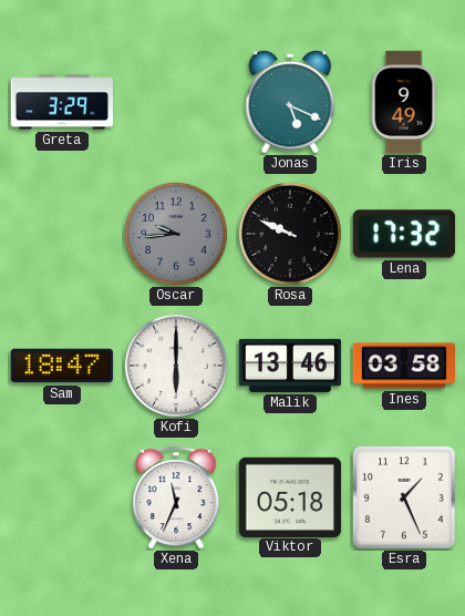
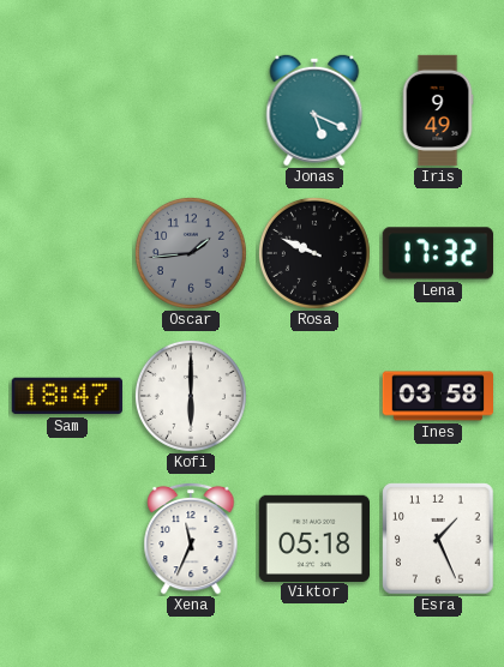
Greta: 3:29 -> none (61, 102)
Oscar: 9:44 -> 1:44 (191, 253)
Malik: 13:46 -> none (289, 366)
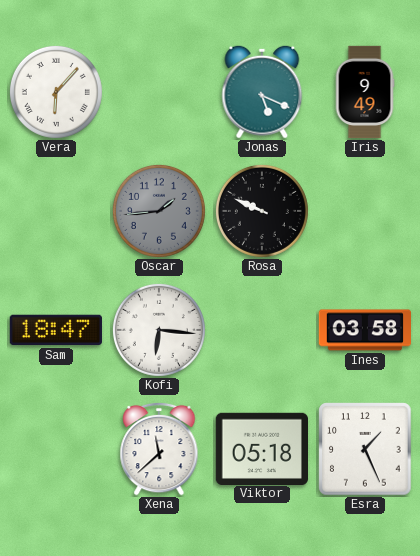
Vera: none -> 6:07 (56, 92)
Lena: 17:32 -> none (438, 253)
Kofi: 6:00 -> 6:16 (159, 330)
Xena: 11:34 -> 11:38 (159, 449)
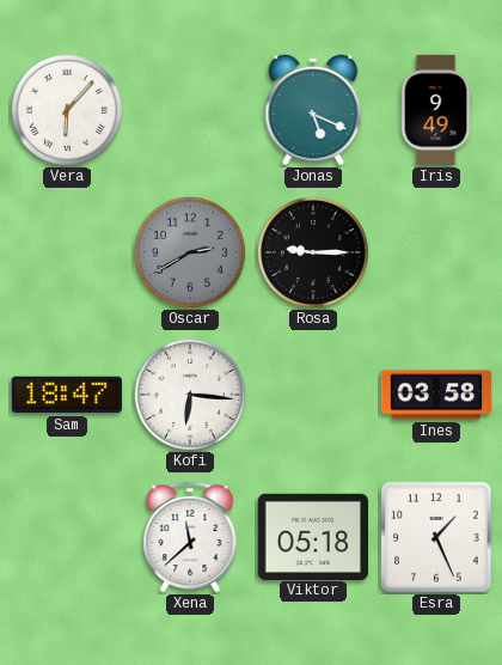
Oscar: 1:44 -> 2:40 (190, 252)
Rosa: 9:49 -> 9:15 (313, 252)
